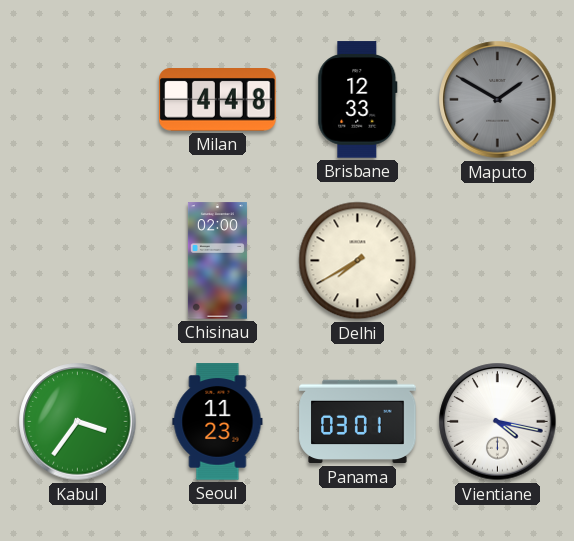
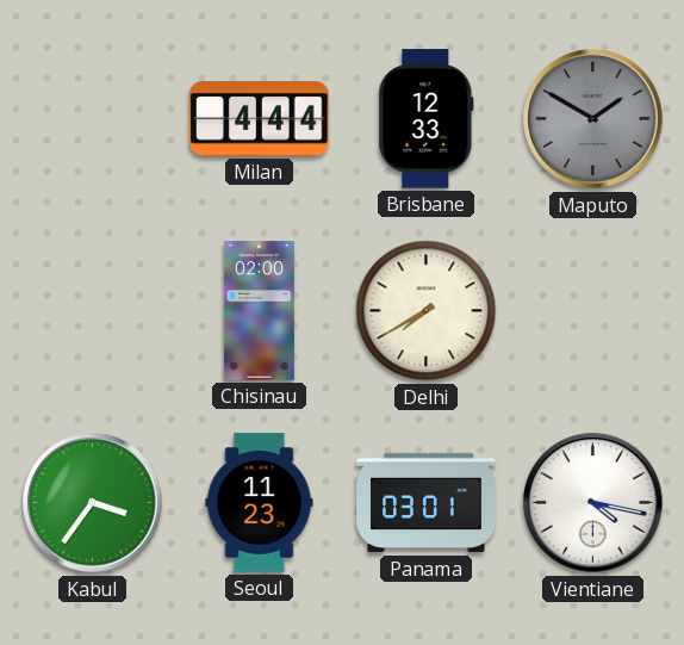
Milan: 4:48 -> 4:44 (260, 119)
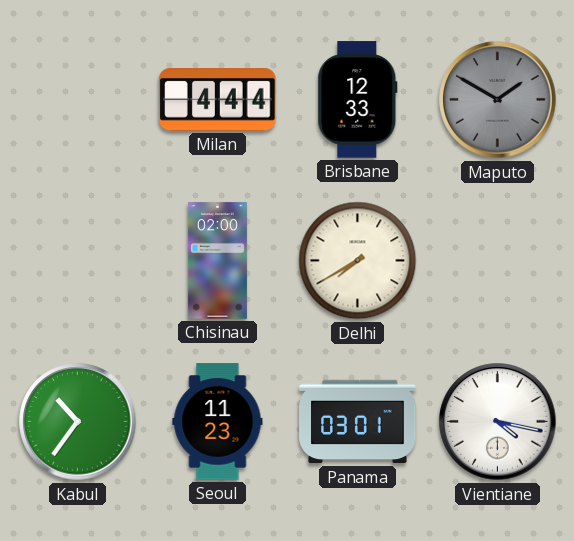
Kabul: 3:36 -> 10:36 (78, 422)
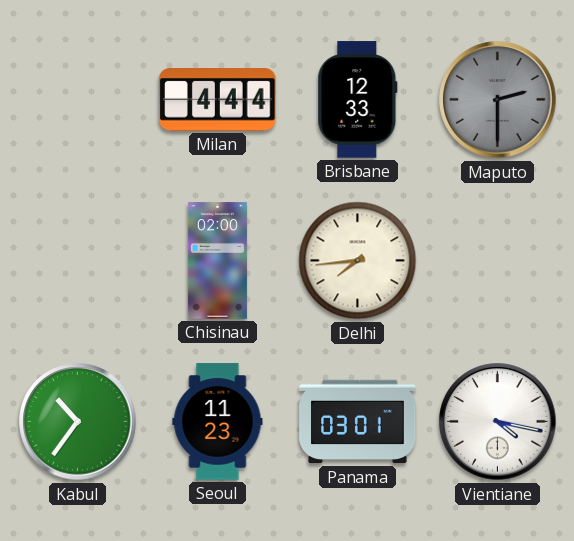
Maputo: 1:50 -> 2:30 (498, 100)
Delhi: 7:40 -> 7:44 (358, 261)
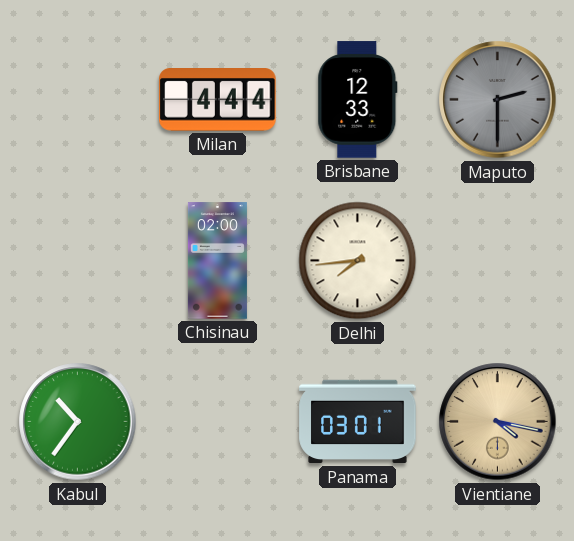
Seoul: 11:23 -> none (218, 422)
Vientiane dial: white -> champagne (498, 422)
